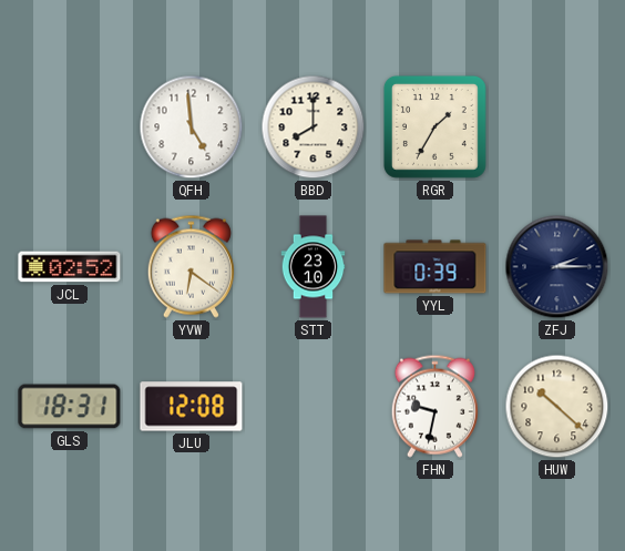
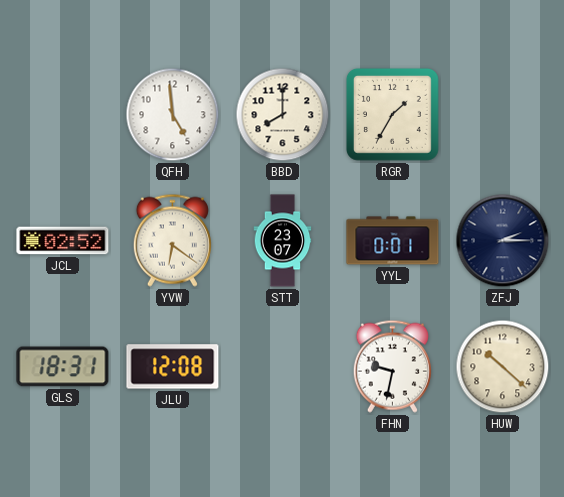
STT: 23:10 -> 23:07 (283, 241)
YYL: 0:39 -> 0:01 (393, 241)
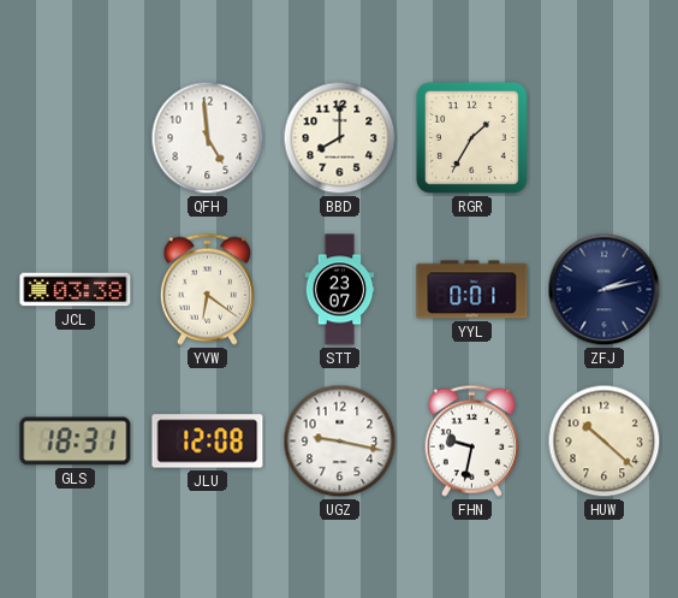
JCL: 02:52 -> 03:38 (76, 290)
ZFJ: 2:15 -> 2:13 (605, 290)
UGZ: none -> 9:17 (340, 442)
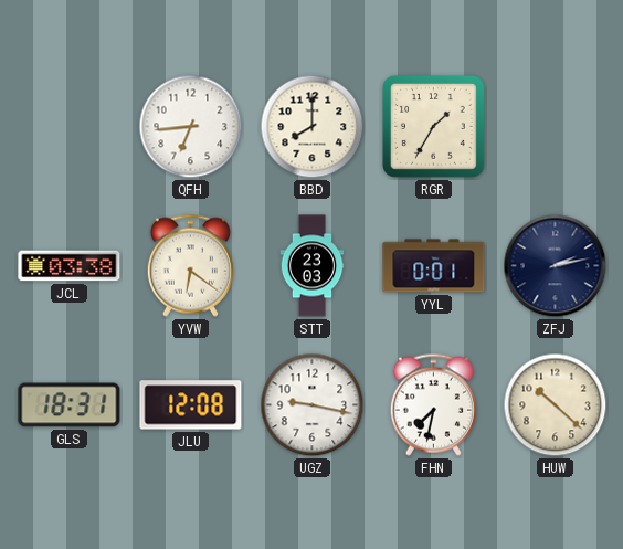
QFH: 4:59 -> 6:44 (191, 127)
STT: 23:07 -> 23:03 (313, 266)
FHN: 9:32 -> 7:32 (433, 404)
